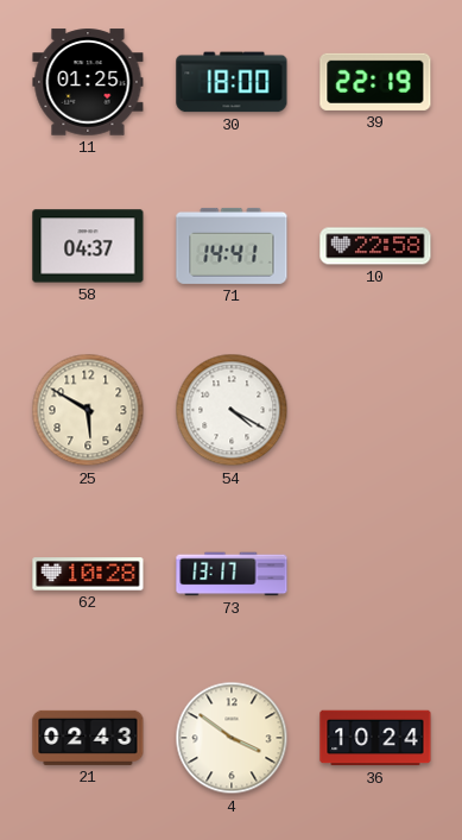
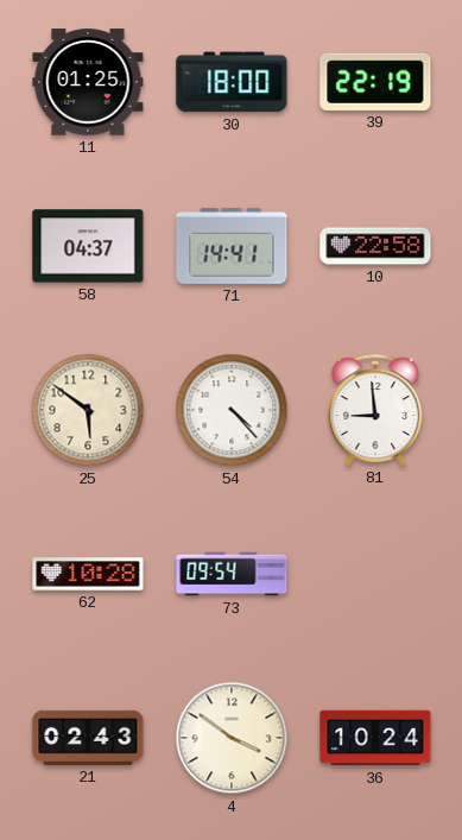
25: 5:50 -> 5:51 (88, 410)
54: 4:20 -> 4:23 (232, 410)
81: none -> 8:59 (375, 410)
73: 13:17 -> 09:54 (232, 574)
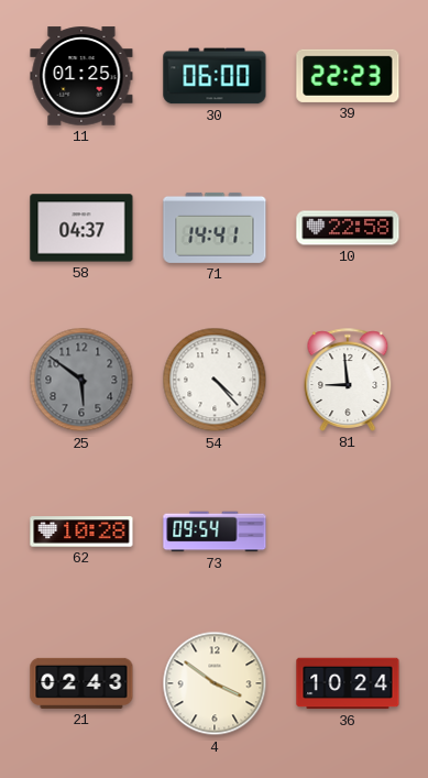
30: 18:00 -> 06:00 (215, 76)
39: 22:19 -> 22:23 (348, 76)
25 dial: cream -> grey (81, 380)
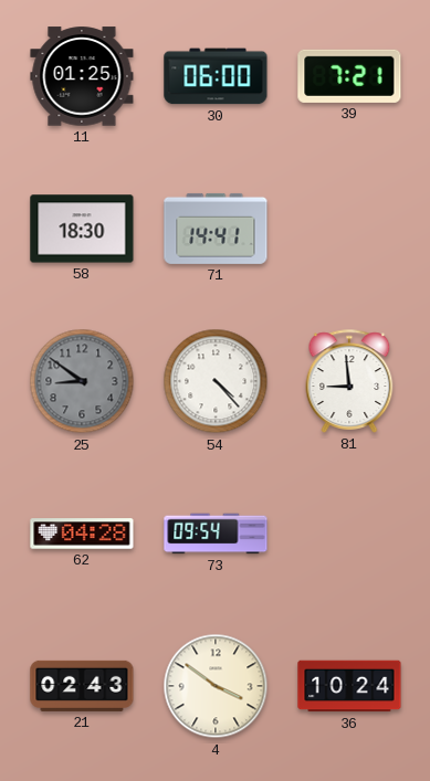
39: 22:23 -> 7:21 (349, 76)
58: 04:37 -> 18:30 (82, 229)
10: 22:58 -> none (348, 228)
25: 5:51 -> 8:51 (82, 381)
62: 10:28 -> 04:28 (82, 534)
